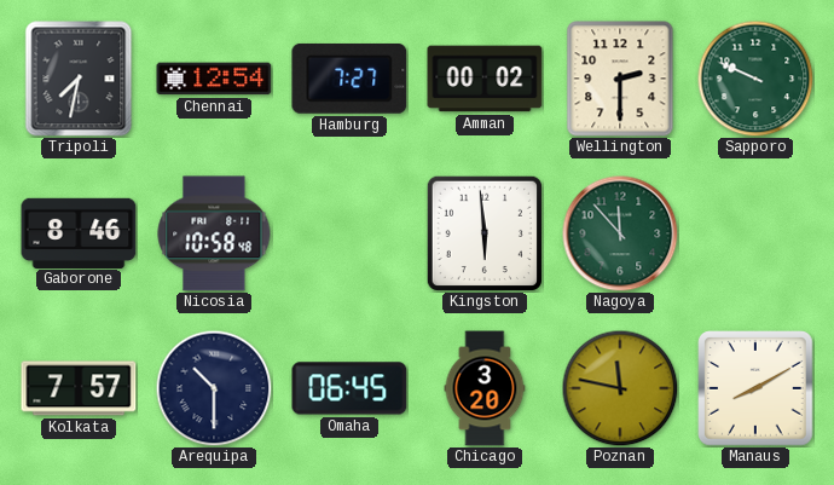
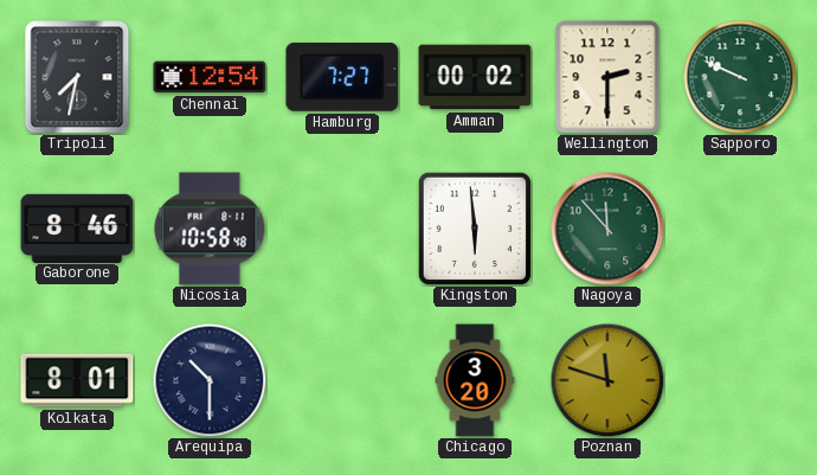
Kolkata: 7:57 -> 8:01 (77, 380)
Omaha: 06:45 -> none (349, 388)
Poznan: 11:47 -> 11:48 (607, 380)
Manaus: 8:10 -> none (755, 388)
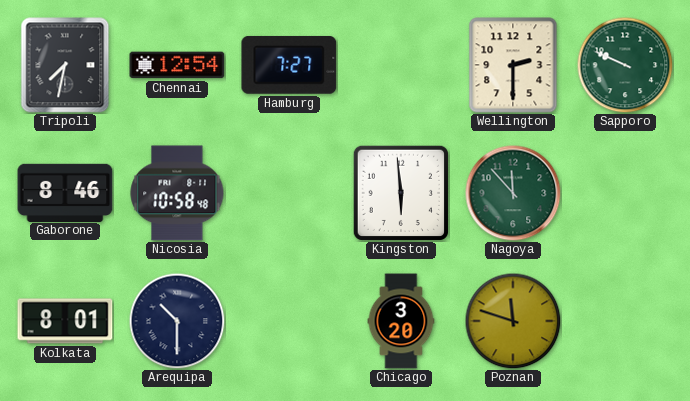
Amman: 00:02 -> none (475, 77)
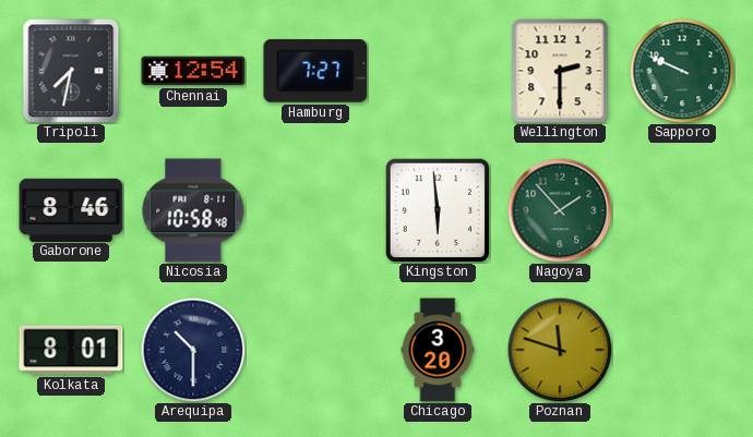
Nagoya: 11:53 -> 1:53 (560, 210)
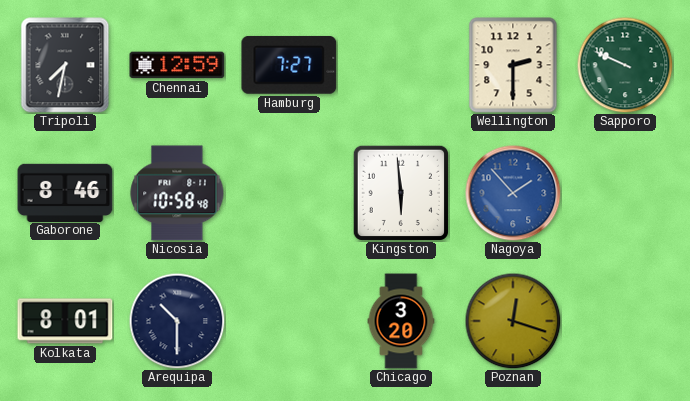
Chennai: 12:54 -> 12:59 (177, 65)
Nagoya dial: green -> blue (513, 193)
Poznan: 11:48 -> 12:18 (513, 321)
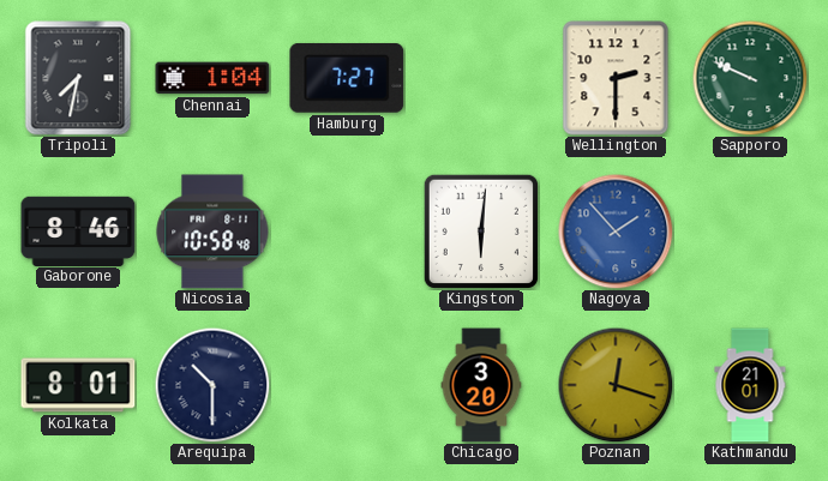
Chennai: 12:59 -> 1:04 (212, 78)
Kingston: 5:59 -> 6:01 (481, 232)
Kathmandu: none -> 21:01 (750, 385)
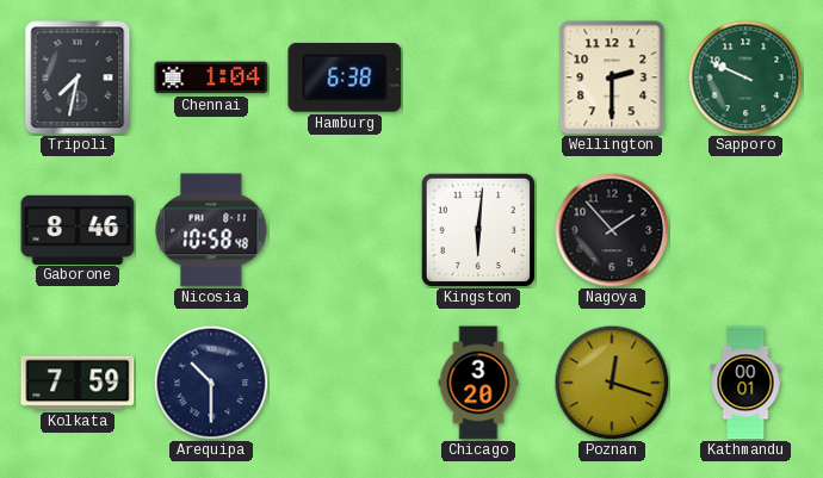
Hamburg: 7:27 -> 6:38 (345, 77)
Nagoya dial: blue -> black (612, 230)
Kolkata: 8:01 -> 7:59 (78, 383)
Kathmandu: 21:01 -> 00:01 (745, 383)
